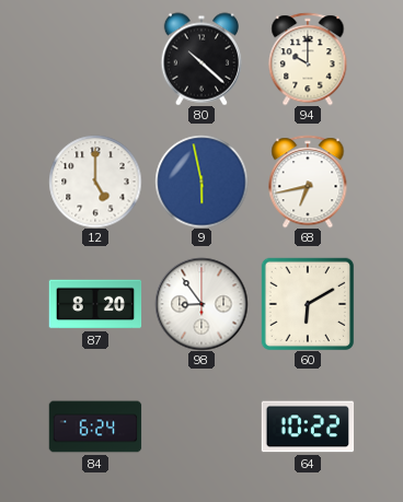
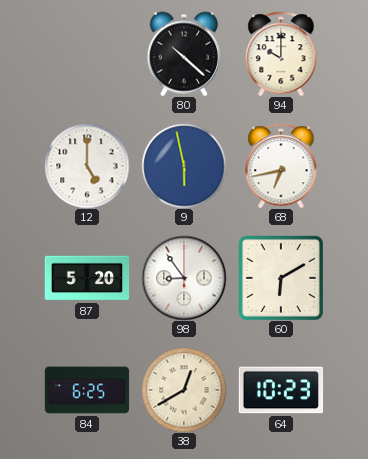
87: 8:20 -> 5:20 (87, 278)
84: 6:24 -> 6:25 (87, 390)
38: none -> 12:40 (184, 390)
64: 10:22 -> 10:23 (281, 390)
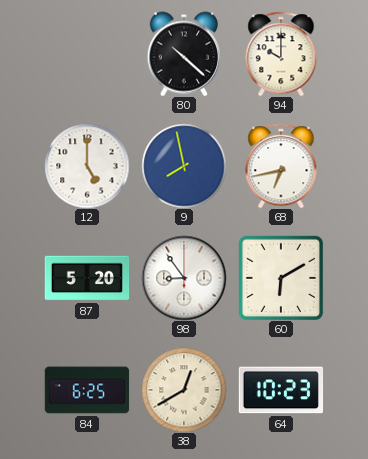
9: 5:58 -> 7:58 (184, 166)
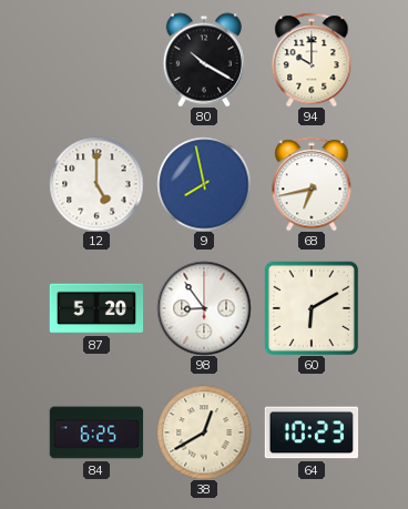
80: 10:22 -> 10:20 (203, 60)
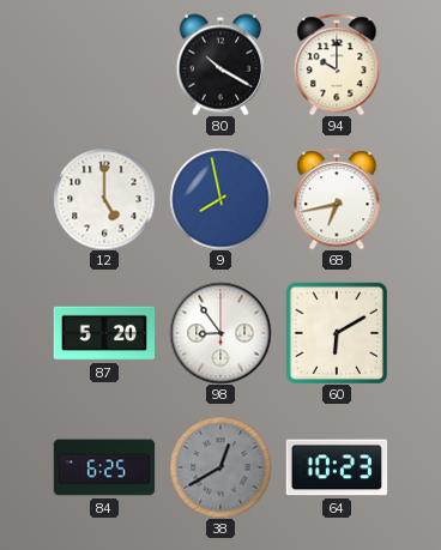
38 dial: cream -> grey (220, 467)
